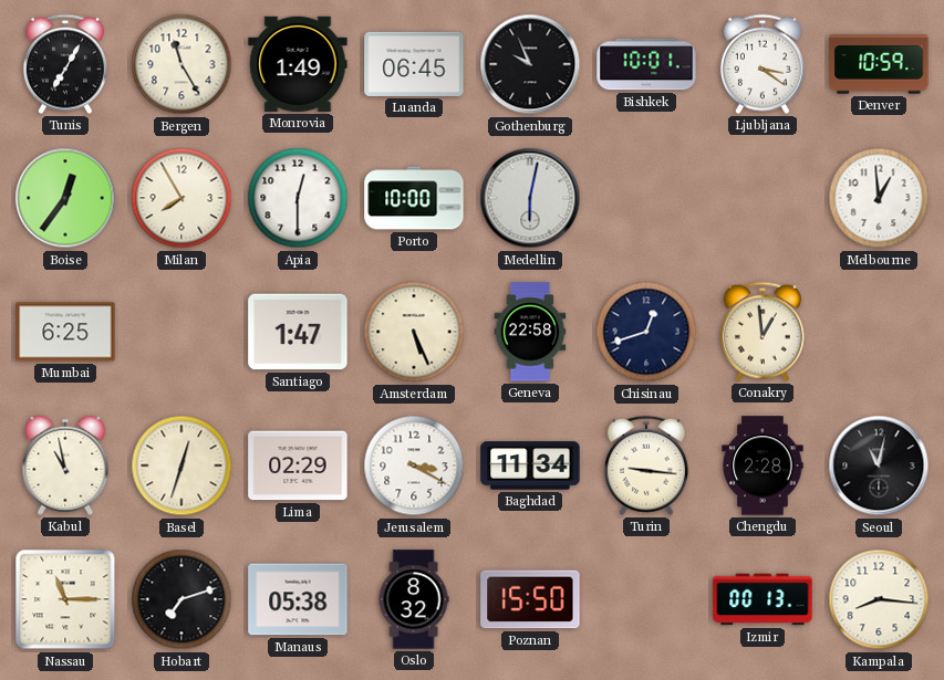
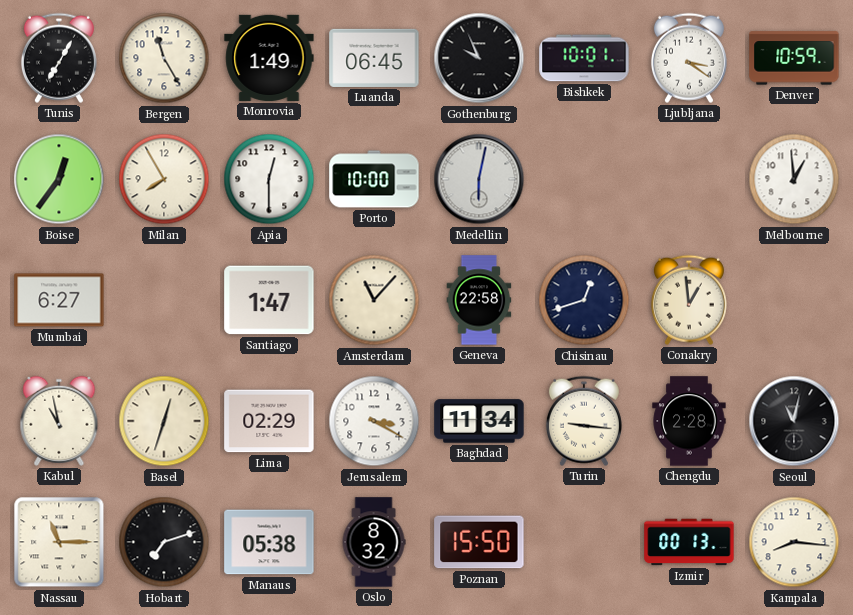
Mumbai: 6:25 -> 6:27 (59, 300)
Amsterdam: 5:26 -> 11:07 (374, 300)
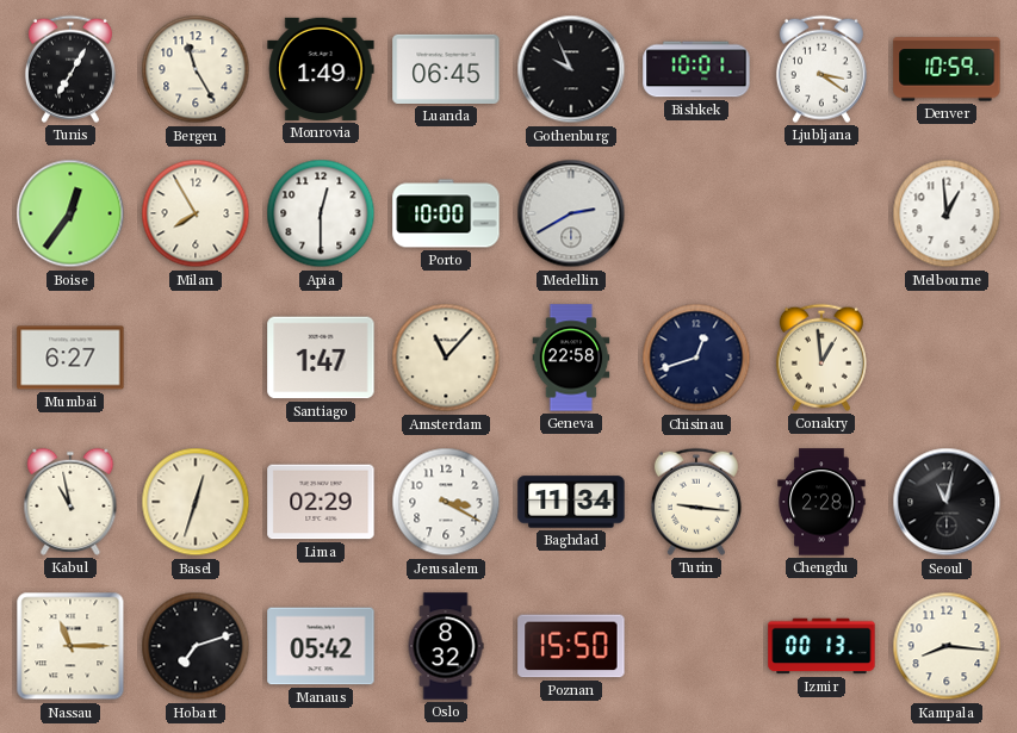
Medellin: 6:02 -> 2:40 (571, 213)
Manaus: 05:38 -> 05:42 (321, 646)
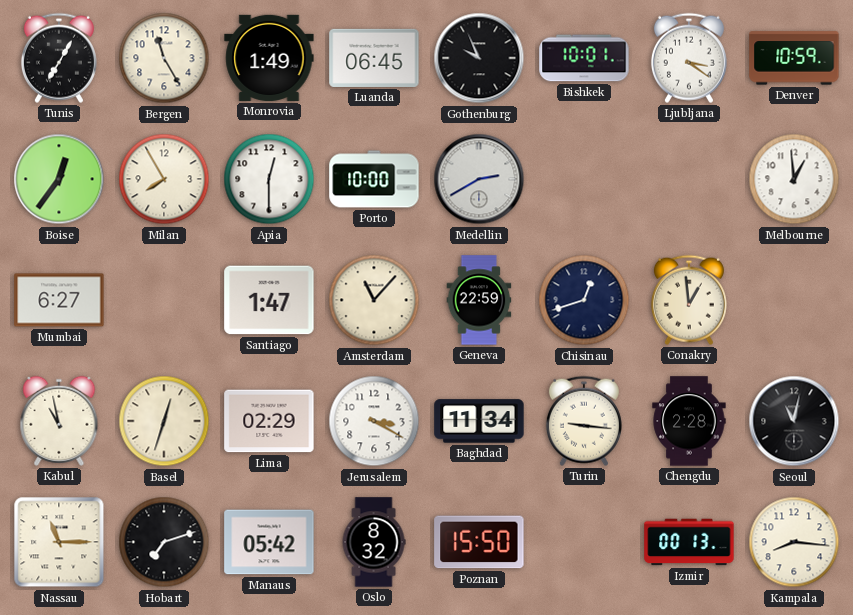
Geneva: 22:58 -> 22:59 (479, 300)
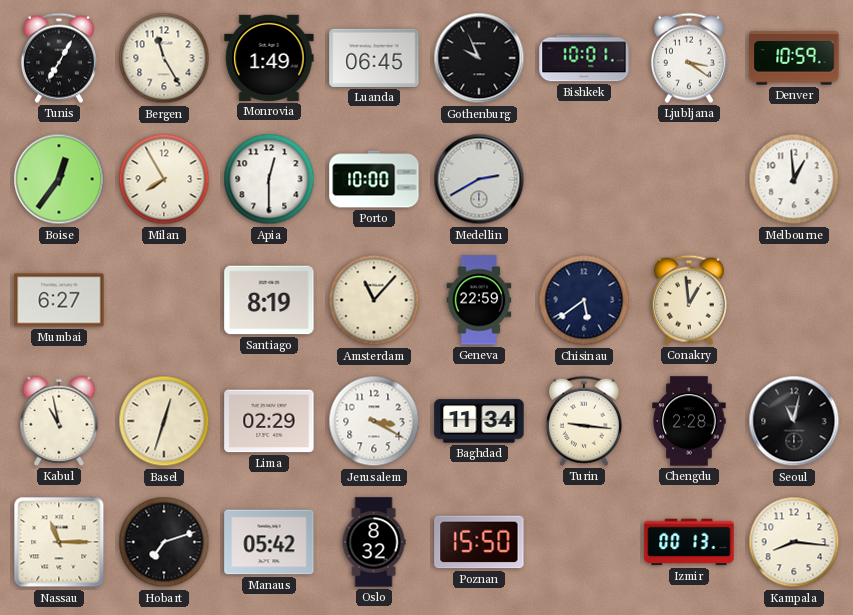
Santiago: 1:47 -> 8:19 (269, 300)
Chisinau: 12:42 -> 5:39 (584, 300)
